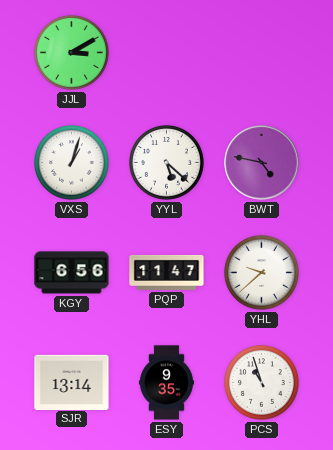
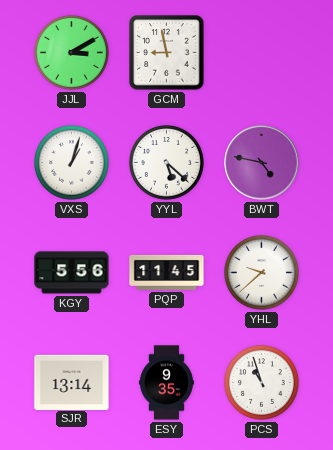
GCM: none -> 8:58 (167, 53)
KGY: 6:56 -> 5:56 (72, 273)
PQP: 11:47 -> 11:45 (167, 272)
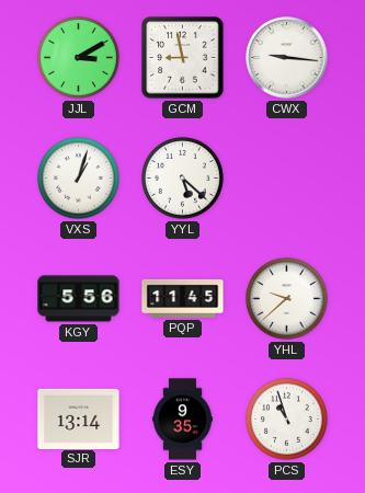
CWX: none -> 9:16 (287, 58)
BWT: 4:47 -> none (262, 163)
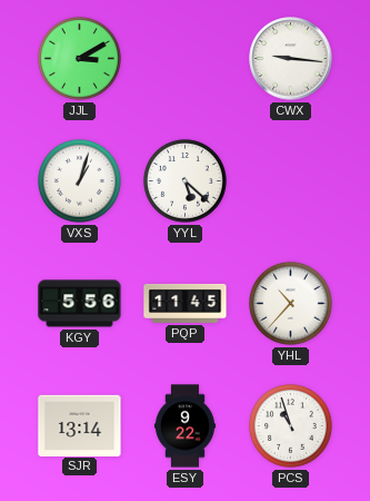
GCM: 8:58 -> none (183, 58)
YHL: 9:38 -> 10:37 (290, 303)
ESY: 9:35 -> 9:22 (184, 426)
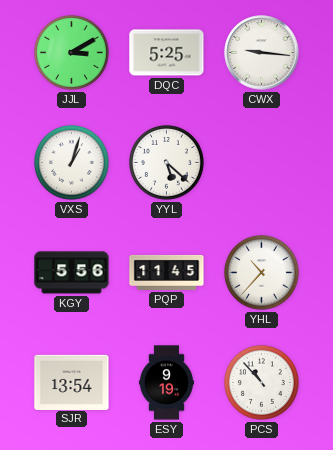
DQC: none -> 5:25 (167, 53)
SJR: 13:14 -> 13:54 (72, 382)
ESY: 9:22 -> 9:19 (166, 383)
PCS: 10:57 -> 10:53 (261, 382)
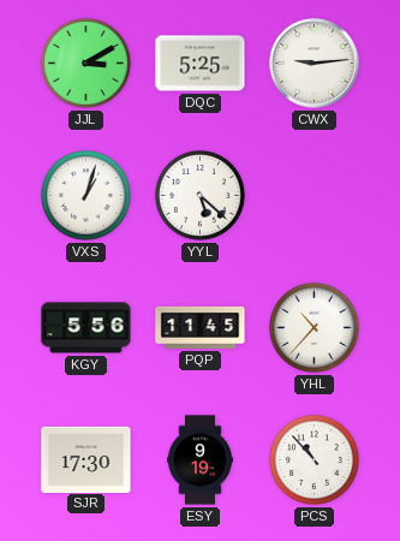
CWX: 9:16 -> 9:14 (315, 64)
SJR: 13:54 -> 17:30 (86, 459)
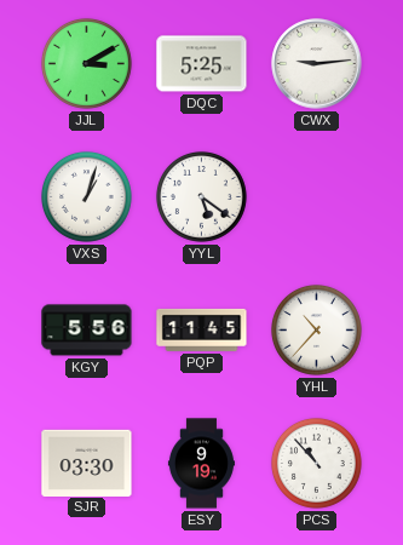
YYL: 5:22 -> 5:21 (201, 196)
SJR: 17:30 -> 03:30 (87, 463)
